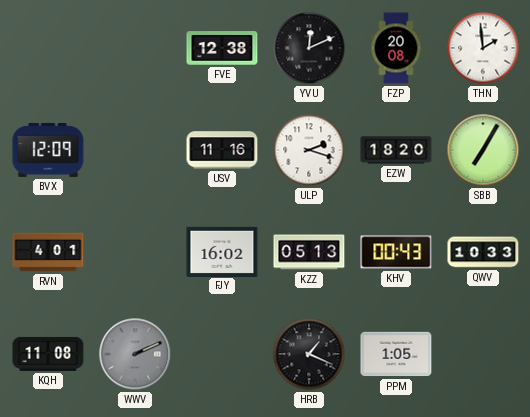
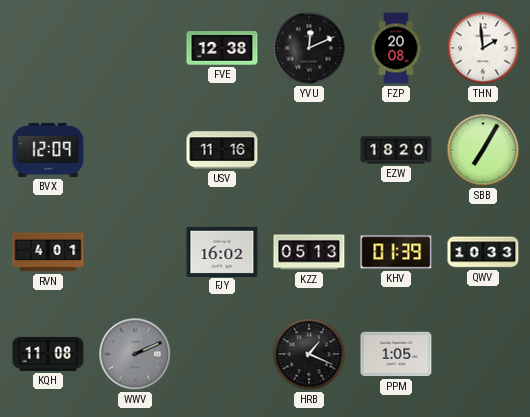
ULP: 2:18 -> none (309, 150)
KHV: 00:43 -> 01:39 (396, 252)
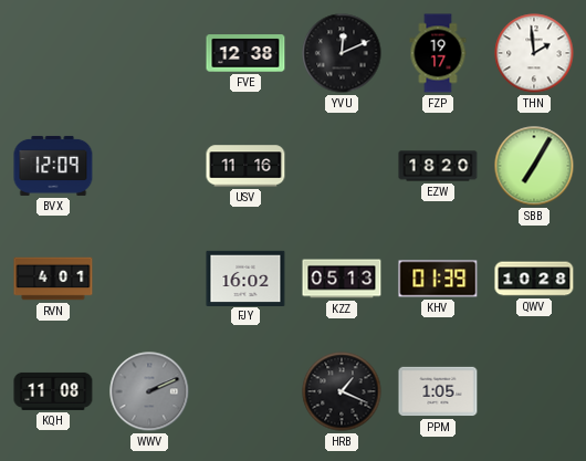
FZP: 20:08 -> 19:17 (438, 53)
QWV: 10:33 -> 10:28 (534, 279)
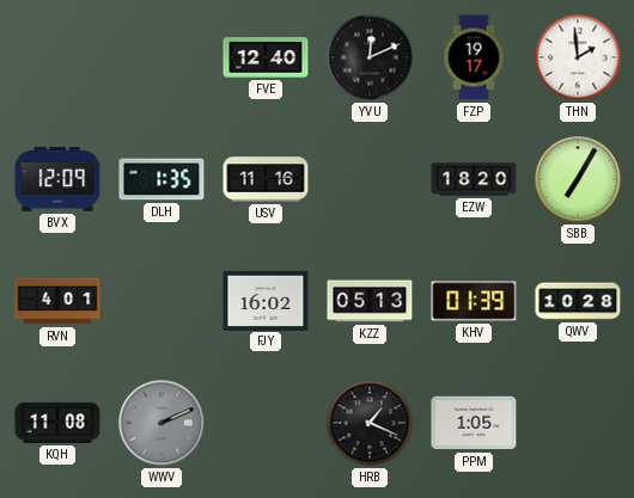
FVE: 12:38 -> 12:40 (266, 57)
DLH: none -> 1:35 (161, 179)
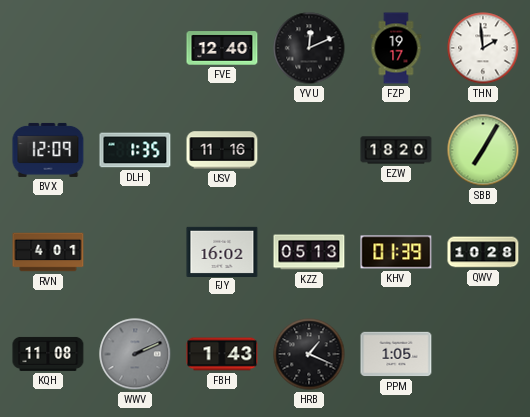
FBH: none -> 1:43 (222, 354)
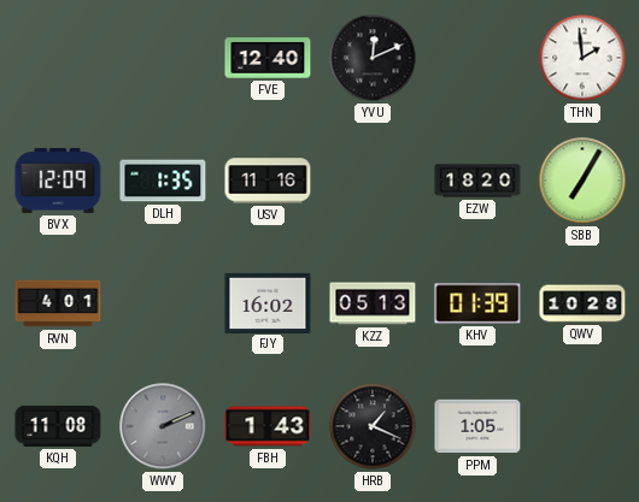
FZP: 19:17 -> none (396, 48)
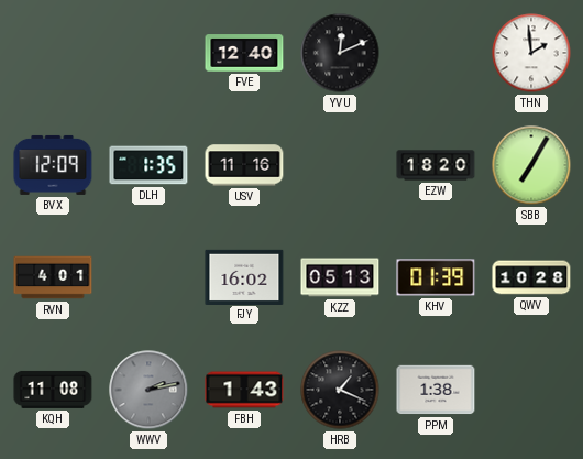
WWV: 2:11 -> 2:13 (148, 390)
PPM: 1:05 -> 1:38 (436, 390)
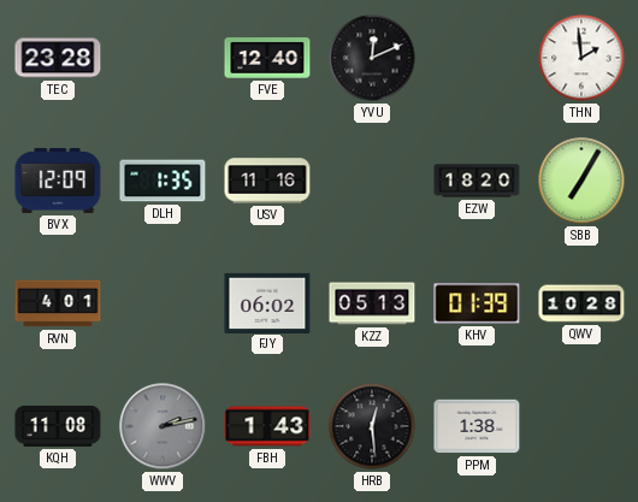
TEC: none -> 23:28 (58, 58)
FJY: 16:02 -> 06:02 (267, 302)
HRB: 1:19 -> 12:29 (372, 426)
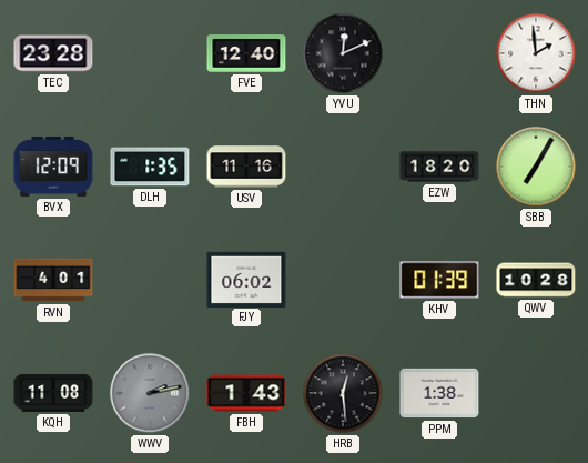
KZZ: 05:13 -> none (372, 303)
